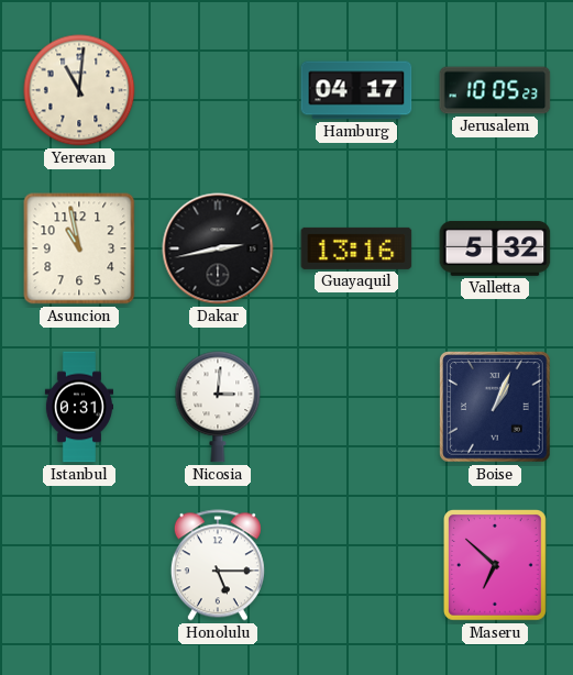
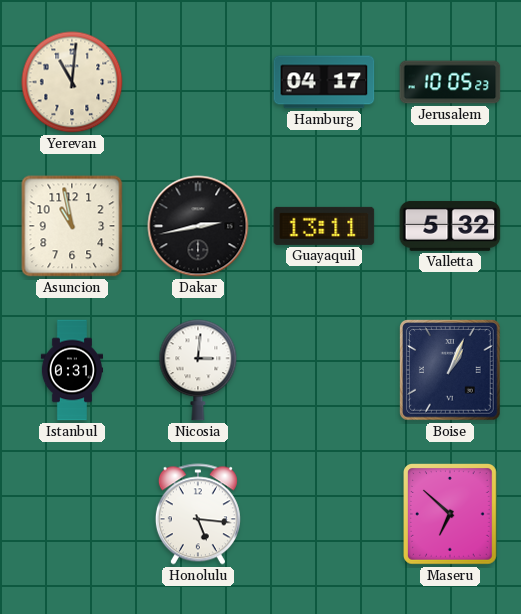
Guayaquil: 13:16 -> 13:11 (324, 226)
Honolulu: 5:15 -> 5:16 (198, 514)
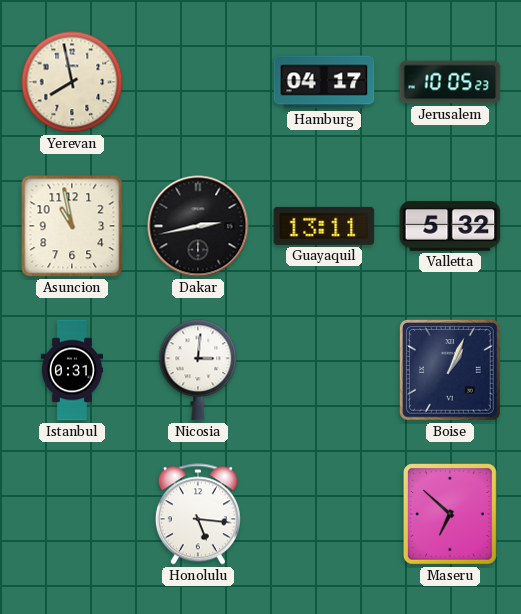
Yerevan: 11:01 -> 7:58 (72, 82)
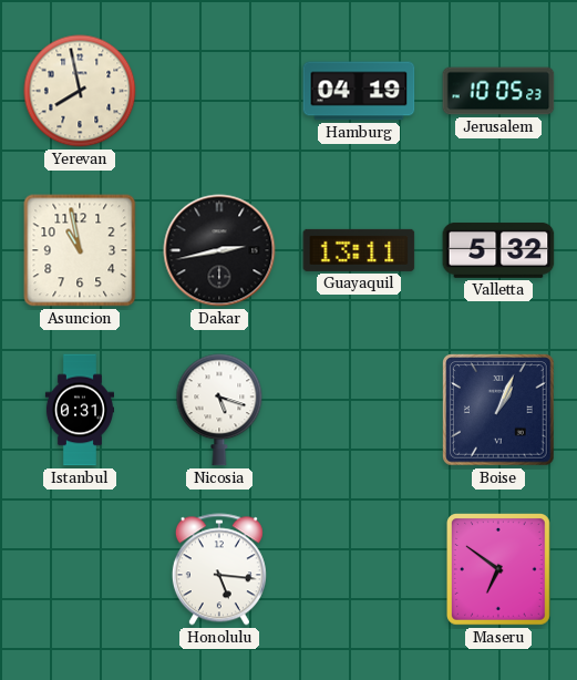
Hamburg: 04:17 -> 04:19 (359, 91)
Nicosia: 3:01 -> 5:18 (219, 410)
Maseru: 6:52 -> 6:51 (499, 570)
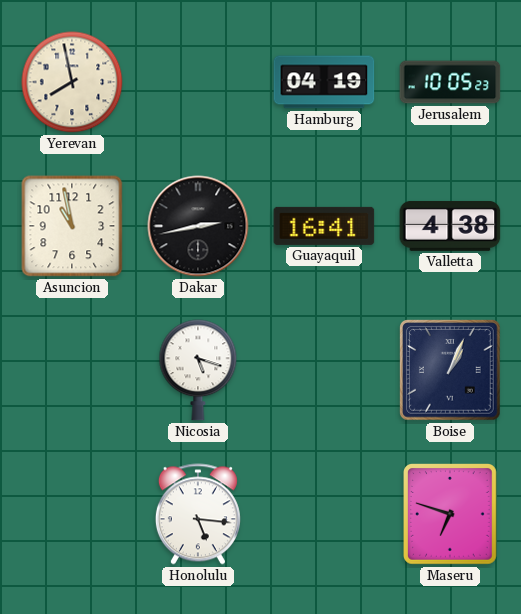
Guayaquil: 13:11 -> 16:41 (324, 226)
Valletta: 5:32 -> 4:38 (450, 226)
Istanbul: 0:31 -> none (79, 410)
Maseru: 6:51 -> 6:48 (451, 515)
